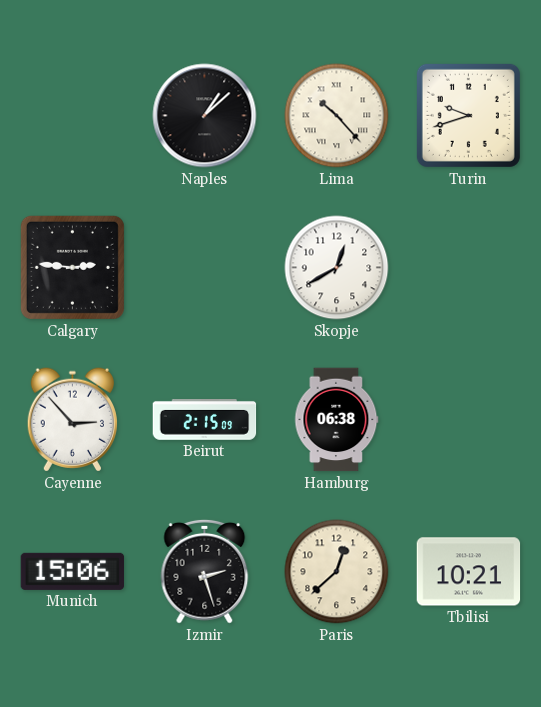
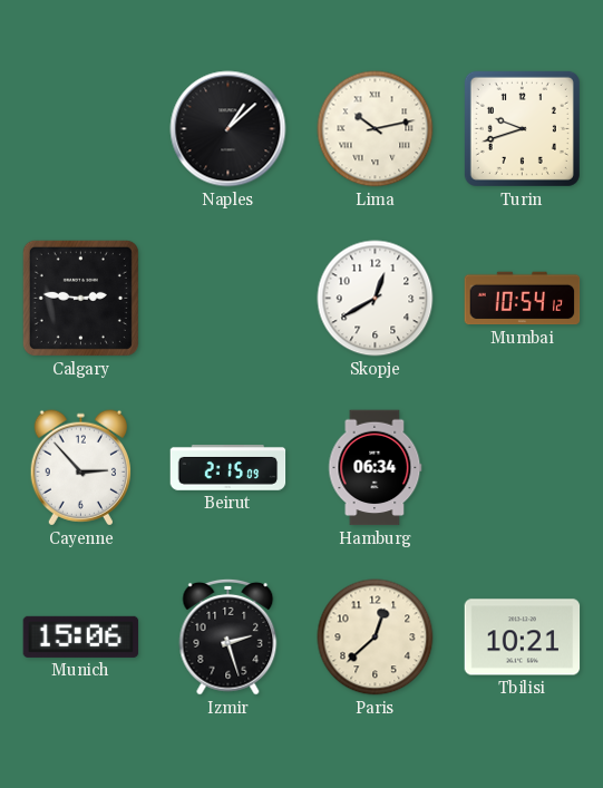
Lima: 10:23 -> 10:13 (376, 129)
Mumbai: none -> 10:54 (523, 299)
Hamburg: 06:38 -> 06:34 (376, 468)
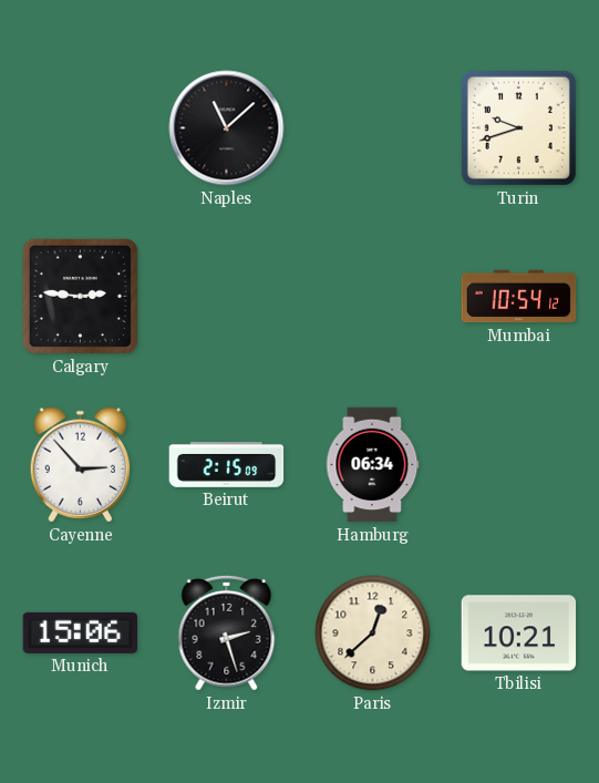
Naples: 1:08 -> 11:08 (227, 128)
Lima: 10:13 -> none (376, 129)
Skopje: 12:40 -> none (376, 299)
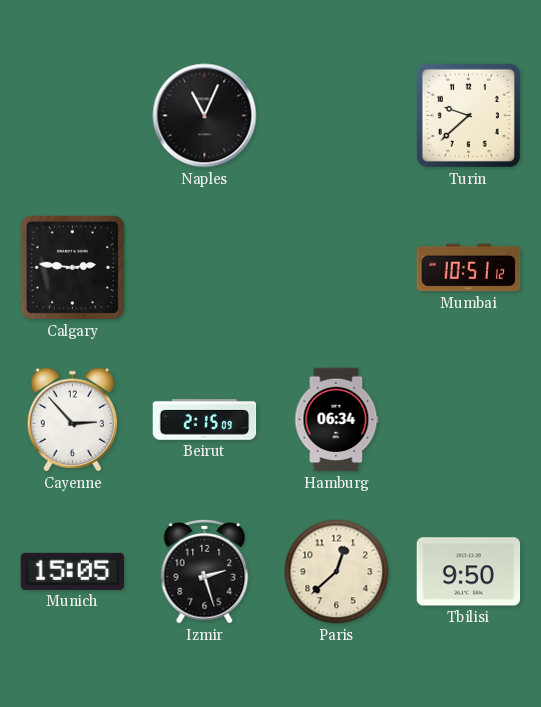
Naples: 11:08 -> 11:04 (205, 116)
Turin: 9:42 -> 9:38 (468, 115)
Mumbai: 10:54 -> 10:51 (469, 268)
Munich: 15:06 -> 15:05 (73, 571)
Tbilisi: 10:21 -> 9:50 (469, 572)
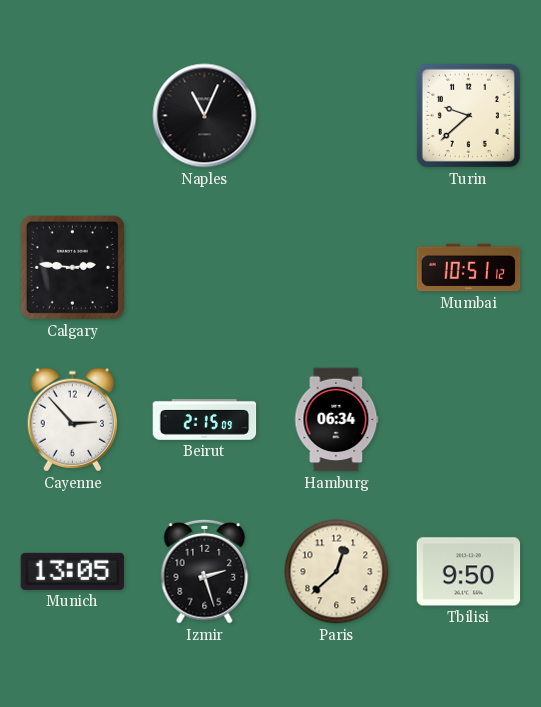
Munich: 15:05 -> 13:05 (73, 571)
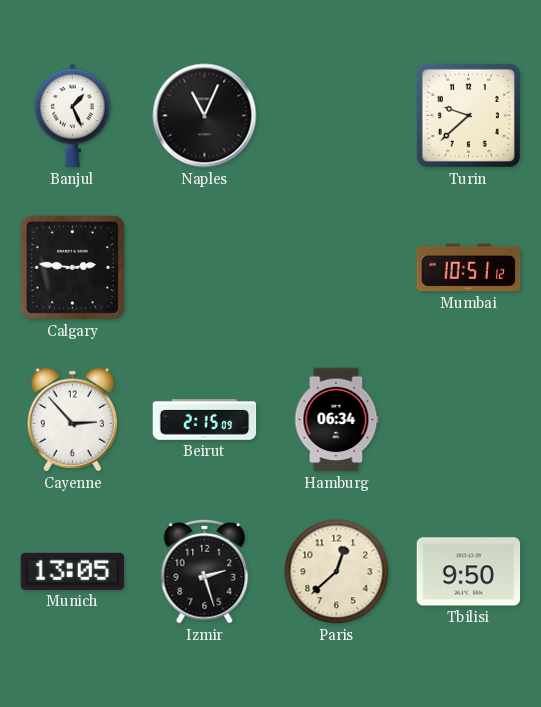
Banjul: none -> 1:26 (73, 116)
